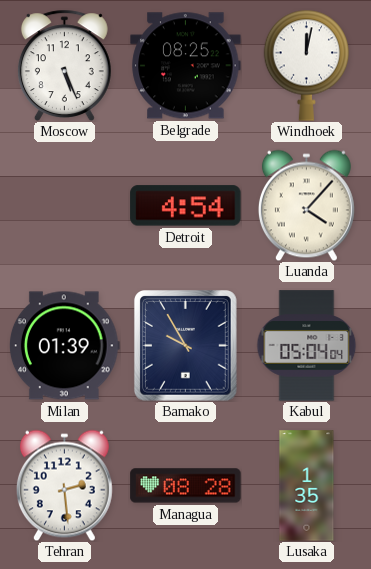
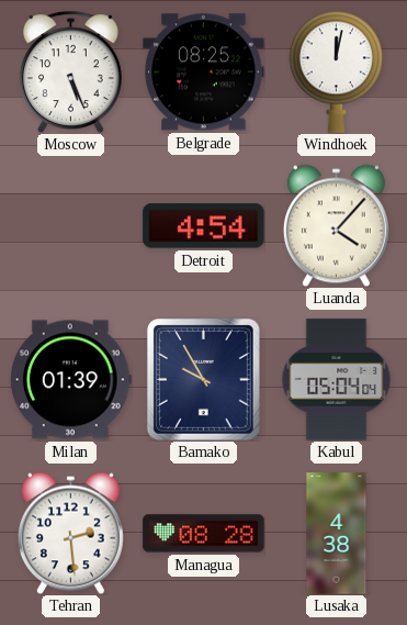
Lusaka: 1:35 -> 4:38 (337, 534)
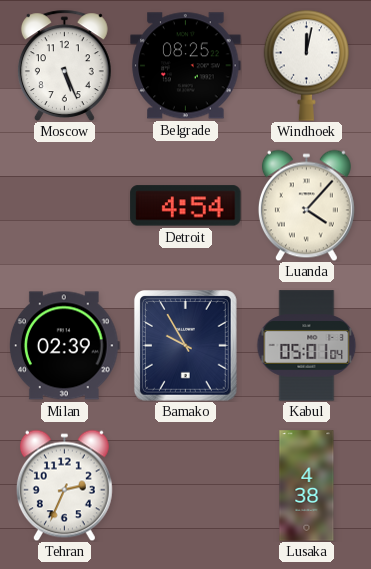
Milan: 01:39 -> 02:39 (64, 346)
Kabul: 05:04 -> 05:01 (307, 346)
Tehran: 2:29 -> 2:34 (64, 485)
Managua: 08:28 -> none (204, 534)
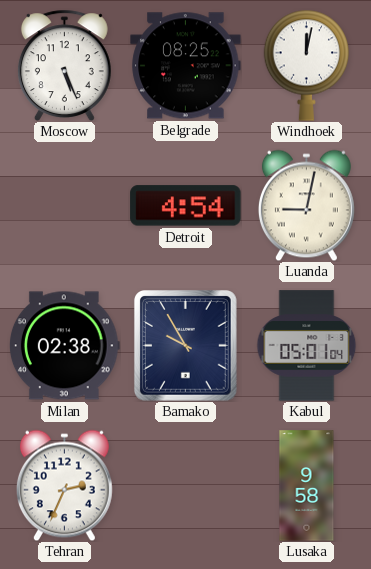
Luanda: 4:07 -> 9:02 (306, 205)
Milan: 02:39 -> 02:38 (64, 346)
Lusaka: 4:38 -> 9:58 (307, 486)
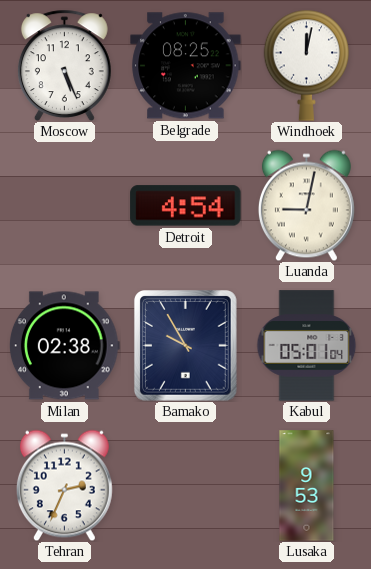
Lusaka: 9:58 -> 9:53 (307, 486)
